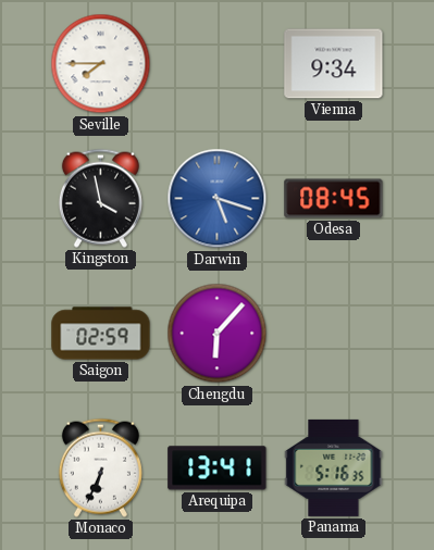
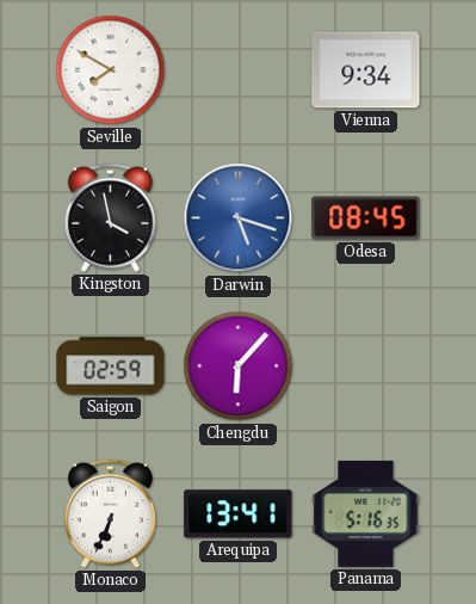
Seville: 7:45 -> 7:50 (111, 70)
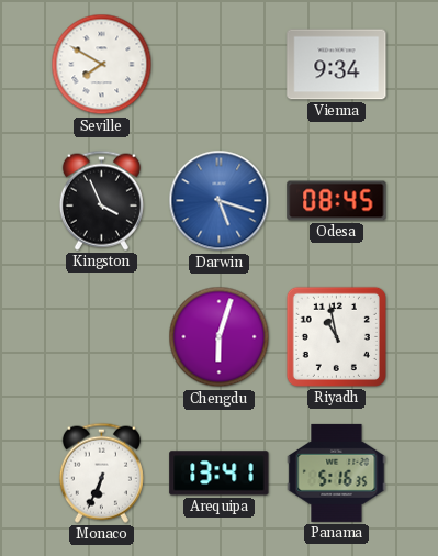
Kingston: 3:58 -> 3:56 (101, 200)
Saigon: 02:59 -> none (111, 366)
Chengdu: 6:07 -> 6:03 (220, 337)
Riyadh: none -> 10:58 (336, 336)
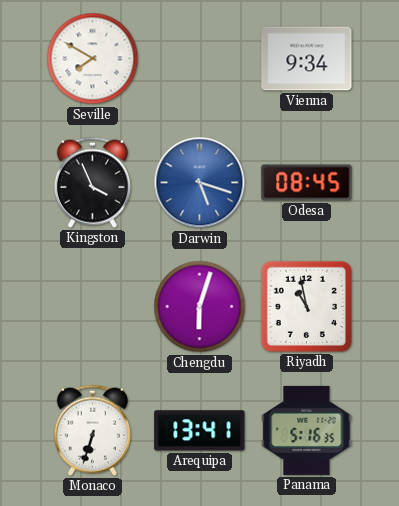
Monaco: 6:34 -> 6:33 (92, 430)
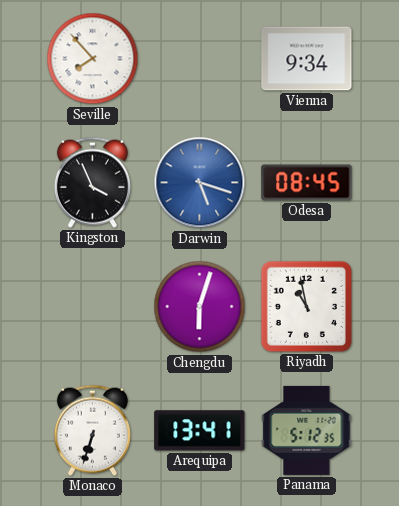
Seville: 7:50 -> 7:53 (93, 59)
Panama: 5:16 -> 5:12 (307, 430)
